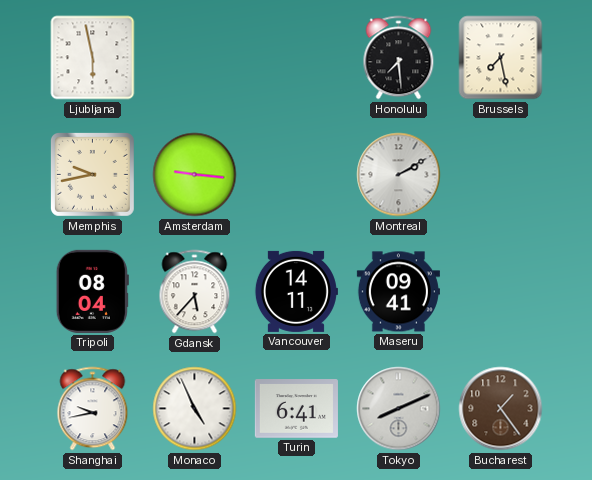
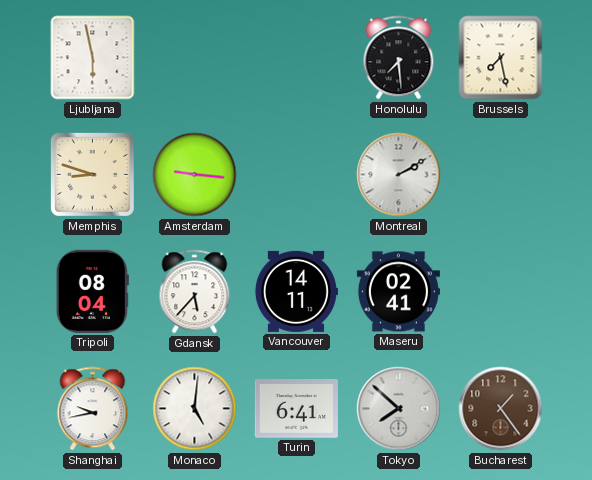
Memphis: 9:43 -> 8:48 (92, 174)
Maseru: 09:41 -> 02:41 (398, 292)
Monaco: 4:56 -> 5:01 (195, 409)
Tokyo: 8:11 -> 7:52 (399, 409)
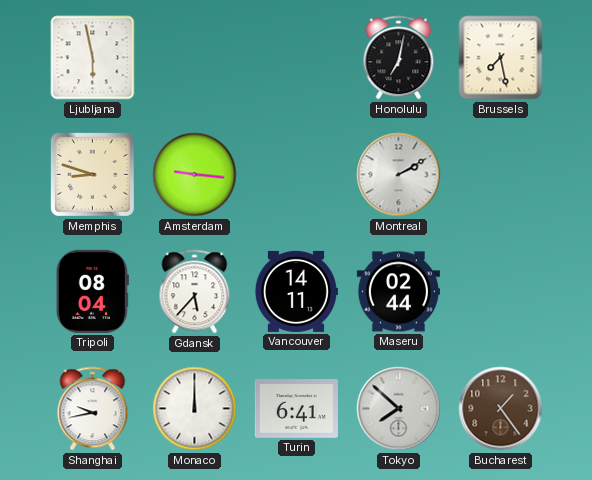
Honolulu: 7:29 -> 7:02 (399, 58)
Maseru: 02:41 -> 02:44 (398, 292)
Monaco: 5:01 -> 12:00 (195, 409)
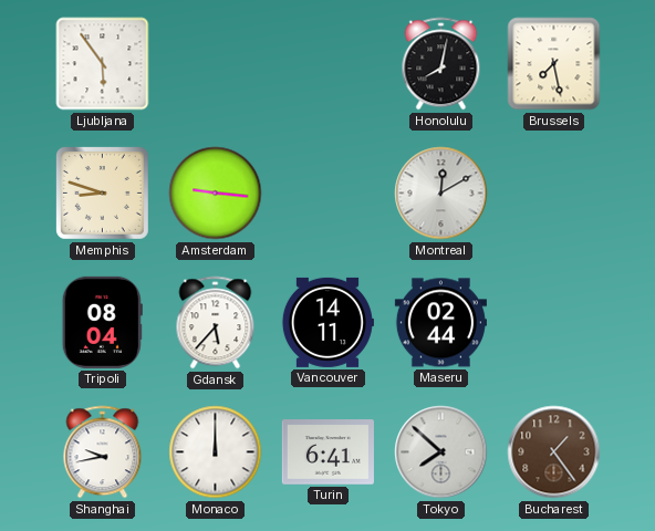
Ljubljana: 5:58 -> 5:54 (103, 64)
Honolulu: 7:02 -> 8:02 (441, 64)
Montreal: 2:10 -> 12:10 (441, 194)
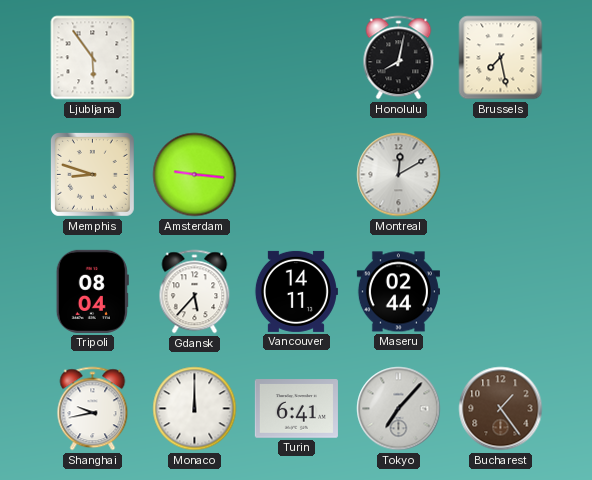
Tokyo: 7:52 -> 7:07 (399, 409)
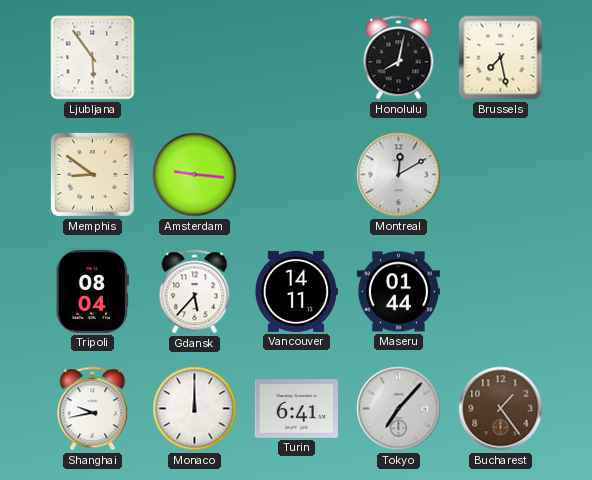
Memphis: 8:48 -> 8:51 (92, 174)
Maseru: 02:44 -> 01:44 (398, 292)
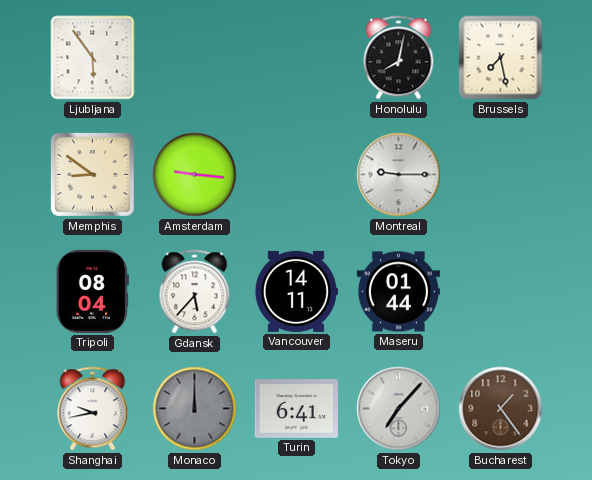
Montreal: 12:10 -> 9:15 (399, 175)
Monaco dial: white -> grey (195, 409)
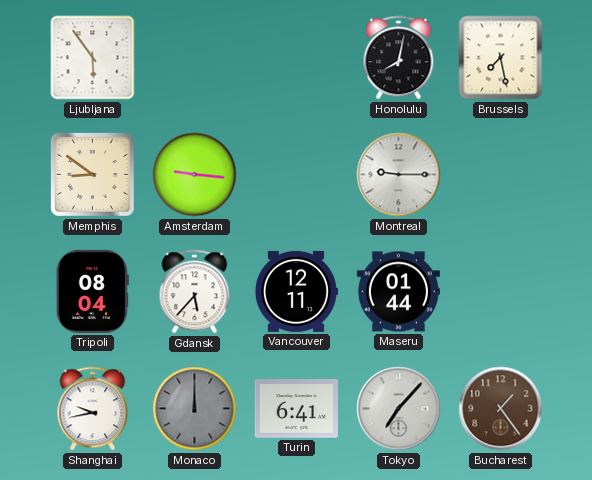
Vancouver: 14:11 -> 12:11 (296, 291)
